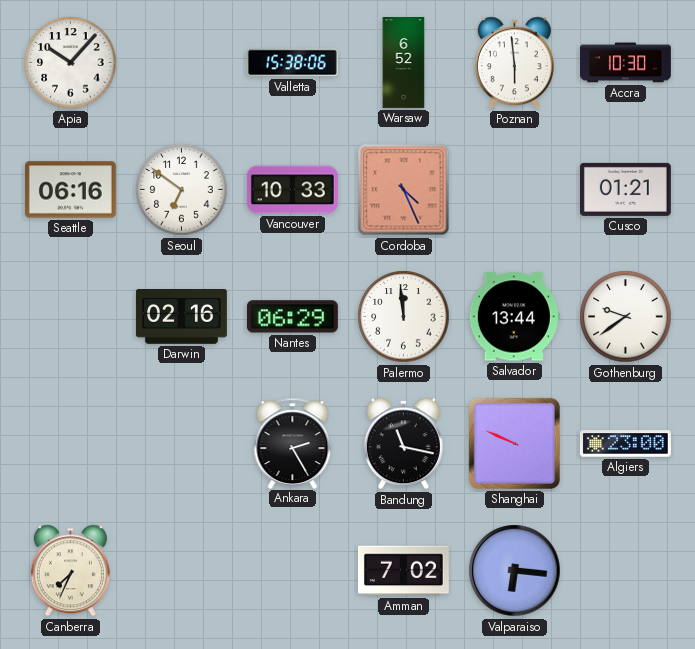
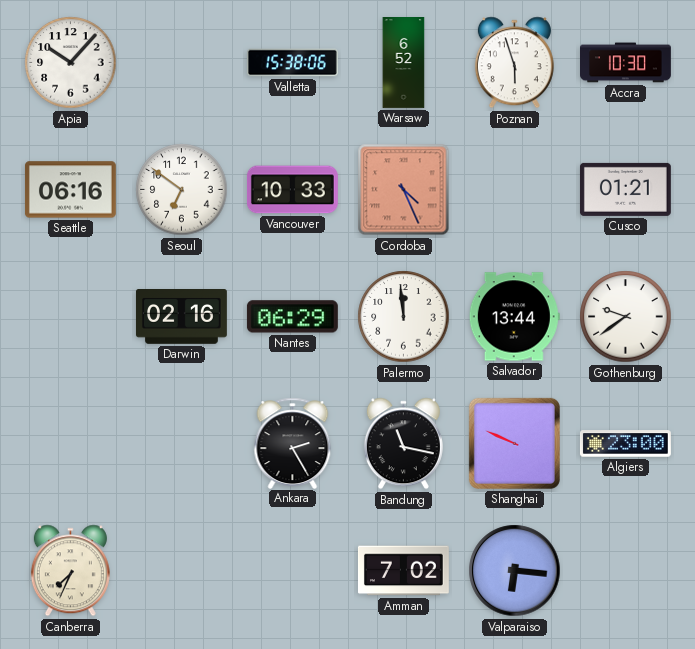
Poznan: 5:59 -> 5:57 (514, 63)
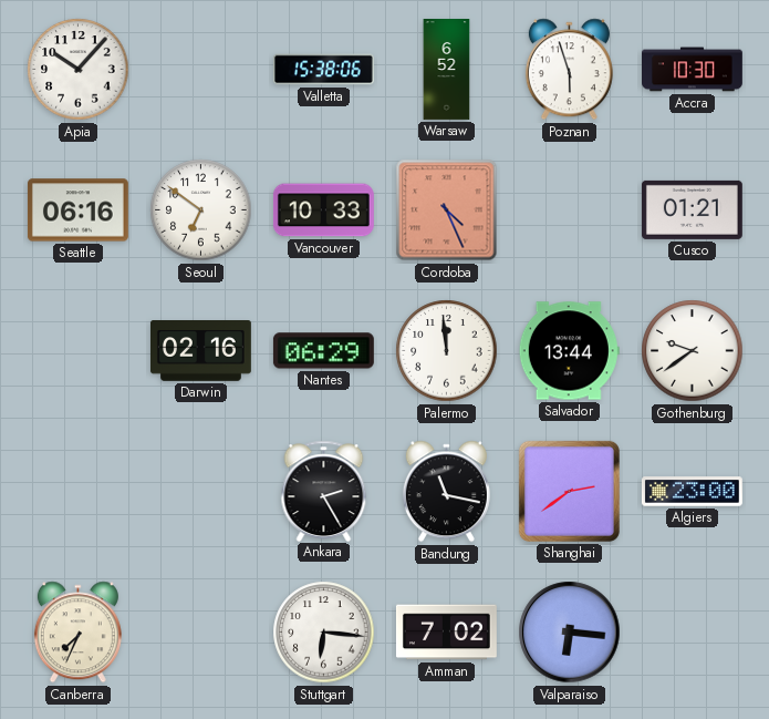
Shanghai: 9:49 -> 2:39 (569, 491)
Stuttgart: none -> 6:16 (324, 633)
